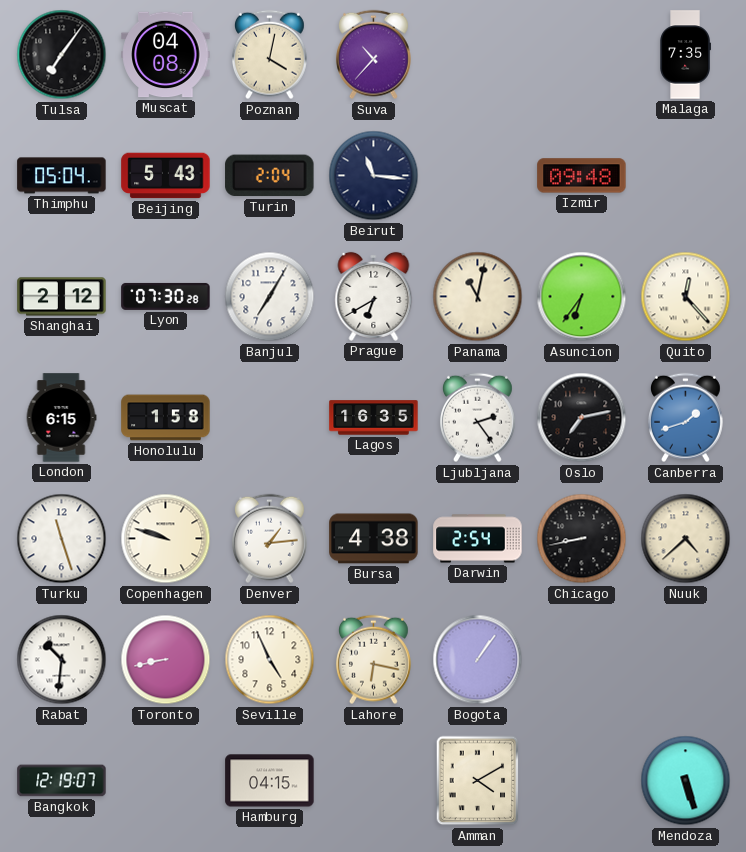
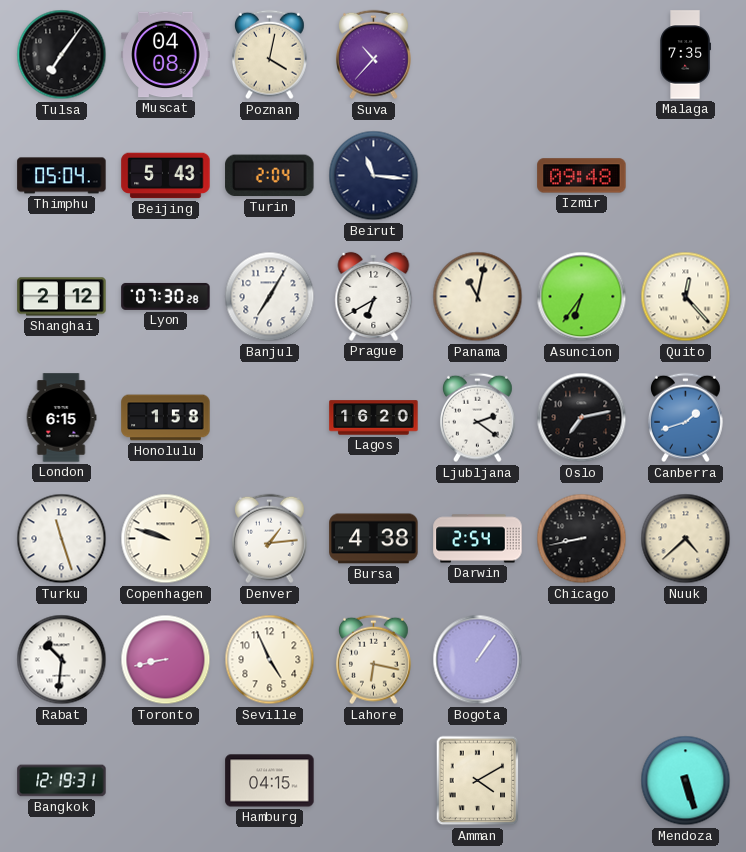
Lagos: 16:35 -> 16:20 (374, 418)
Ljubljana: 2:24 -> 2:21 (477, 418)
Bangkok: 12:19:07 -> 12:19:31 (62, 781)
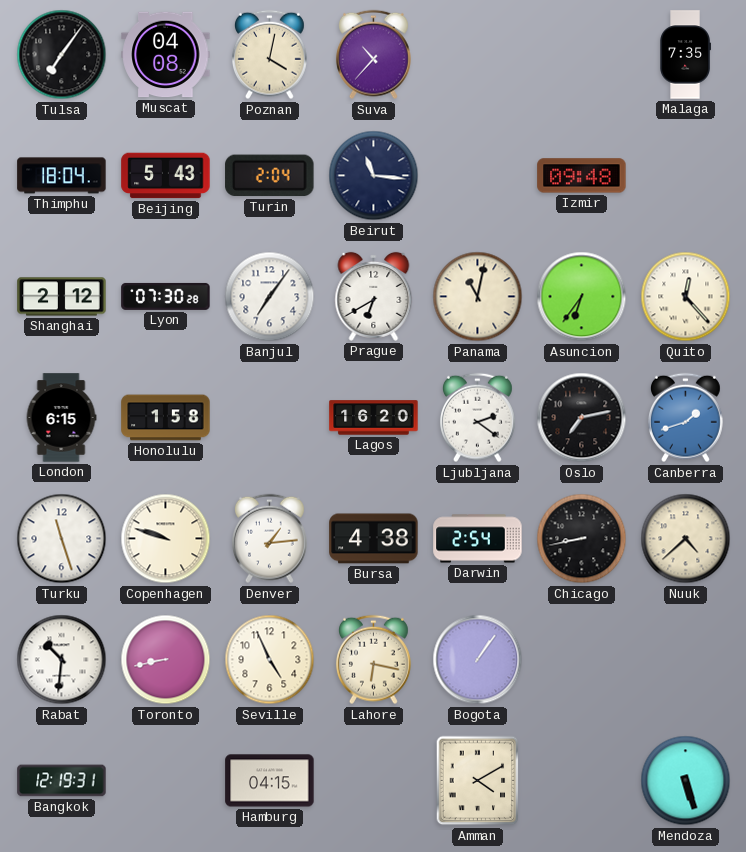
Thimphu: 05:04 -> 18:04 (62, 176)
Banjul: 7:05 -> 7:06 (270, 297)
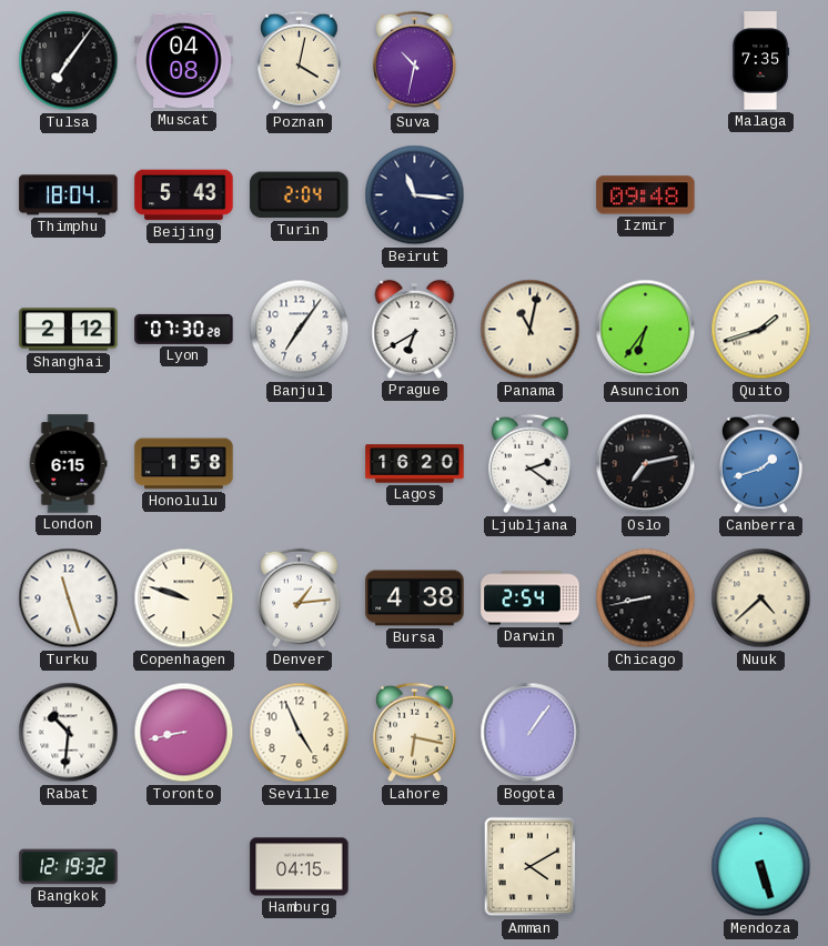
Suva: 10:37 -> 10:32 (414, 61)
Quito: 12:23 -> 1:42 (761, 330)
Bangkok: 12:19:31 -> 12:19:32 (69, 867)
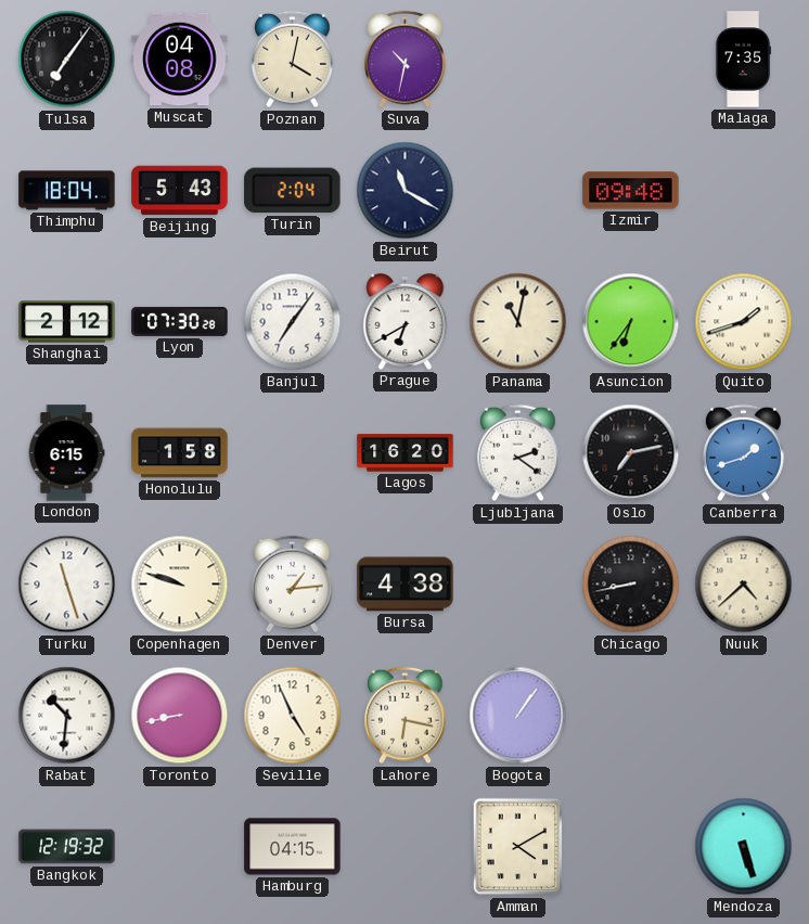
Beirut: 11:16 -> 11:20 (406, 191)
Darwin: 2:54 -> none (531, 598)
